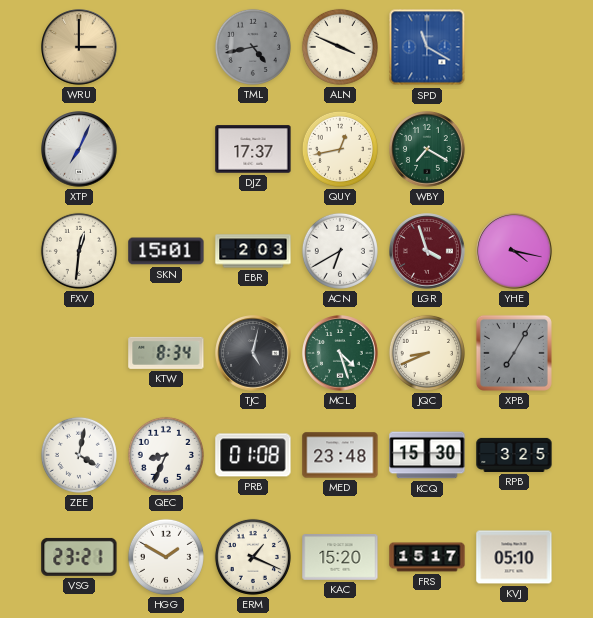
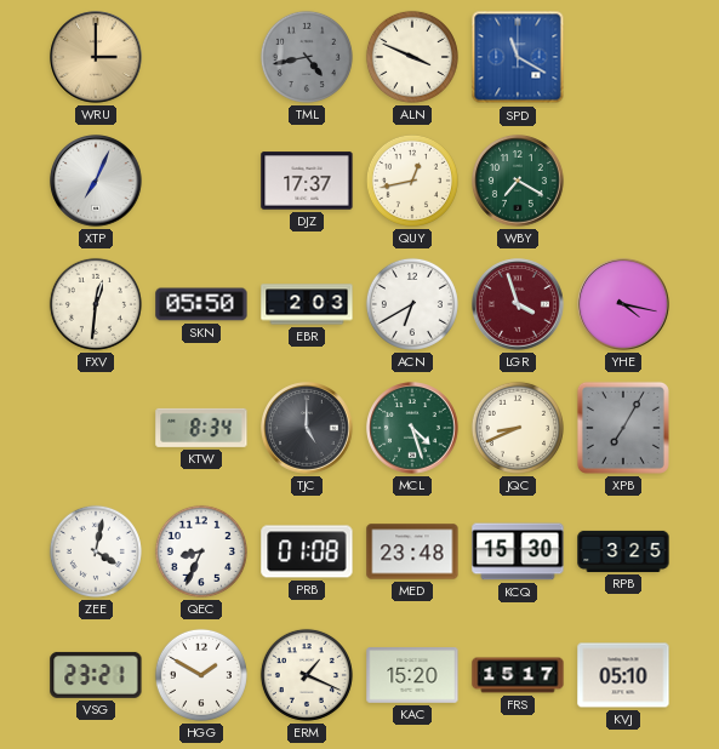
SKN: 15:01 -> 05:50 (201, 304)
TJC: 5:02 -> 5:00 (307, 428)
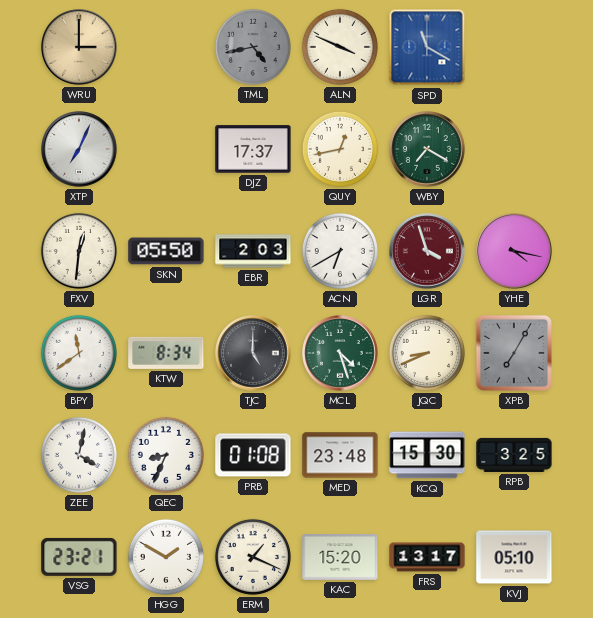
BPY: none -> 11:39 (79, 353)
FRS: 15:17 -> 13:17 (427, 557)
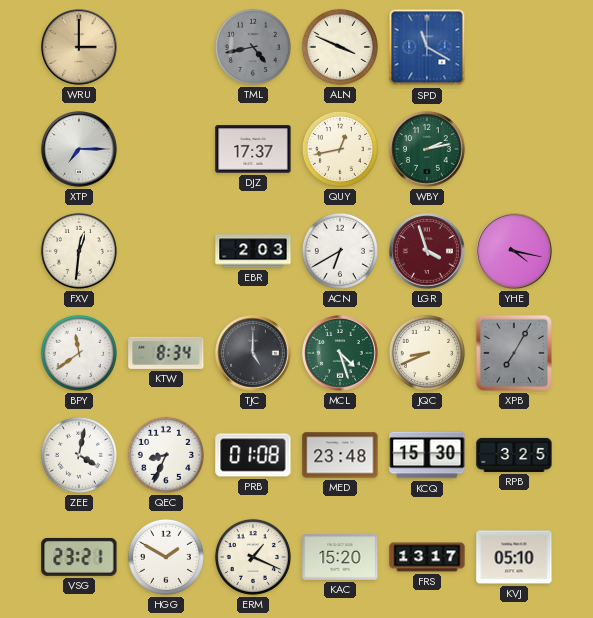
XTP: 7:04 -> 7:15 (79, 149)
WBY: 7:20 -> 2:13 (427, 149)
SKN: 05:50 -> none (166, 251)
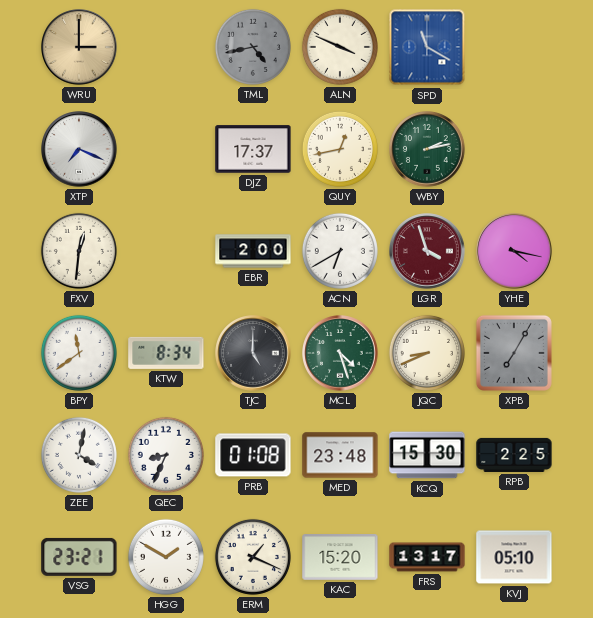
XTP: 7:15 -> 7:19 (79, 149)
EBR: 2:03 -> 2:00 (253, 251)
RPB: 3:25 -> 2:25 (514, 455)
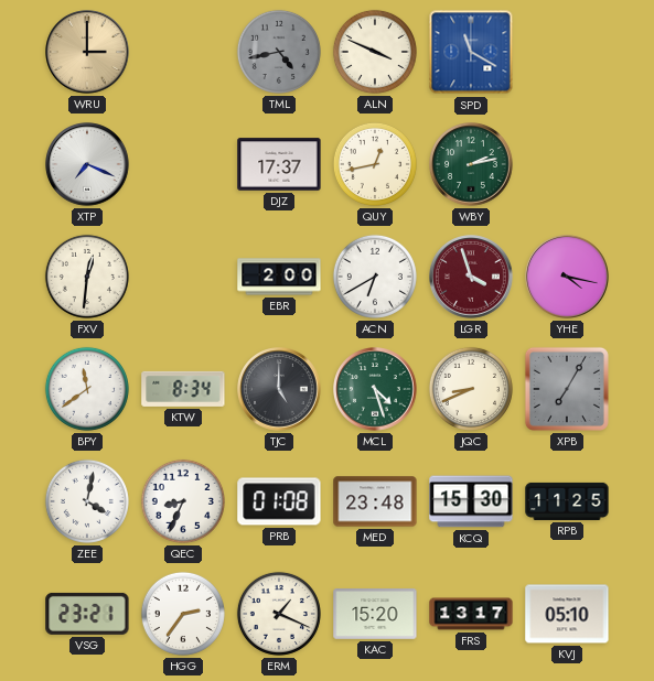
RPB: 2:25 -> 11:25 (567, 501)
HGG: 1:50 -> 2:36 (183, 614)
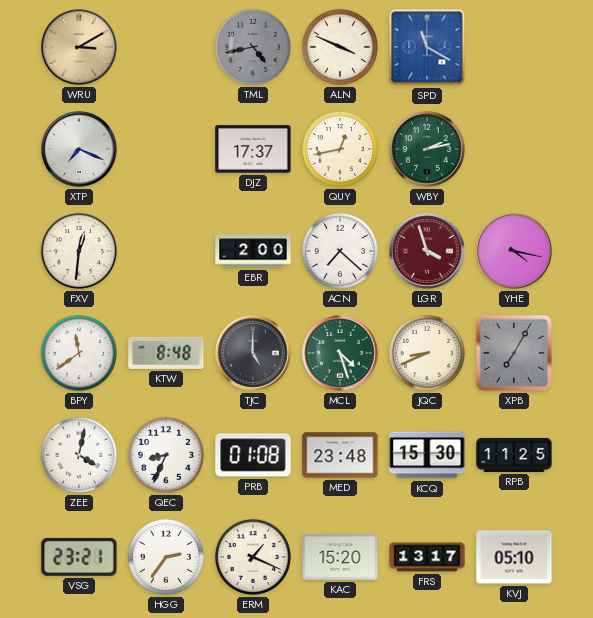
WRU: 3:00 -> 3:10 (79, 47)
ACN: 6:40 -> 7:22 (340, 251)
KTW: 8:34 -> 8:48 (166, 353)
